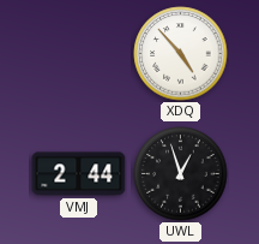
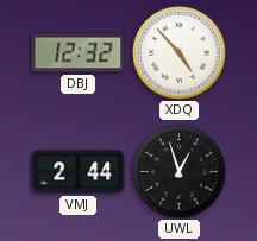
DBJ: none -> 12:32 (79, 53)
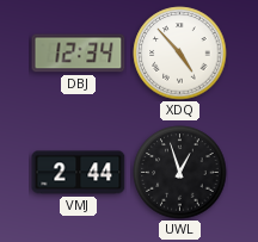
DBJ: 12:32 -> 12:34 (79, 54)
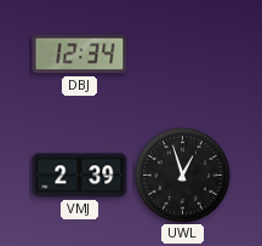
XDQ: 4:53 -> none (180, 54)
VMJ: 2:44 -> 2:39 (80, 176)
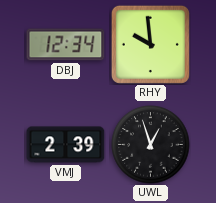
RHY: none -> 9:59 (150, 44)
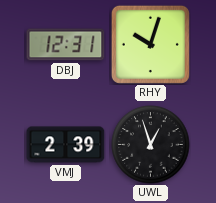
DBJ: 12:34 -> 12:31 (66, 45)
RHY: 9:59 -> 10:03 (150, 44)
